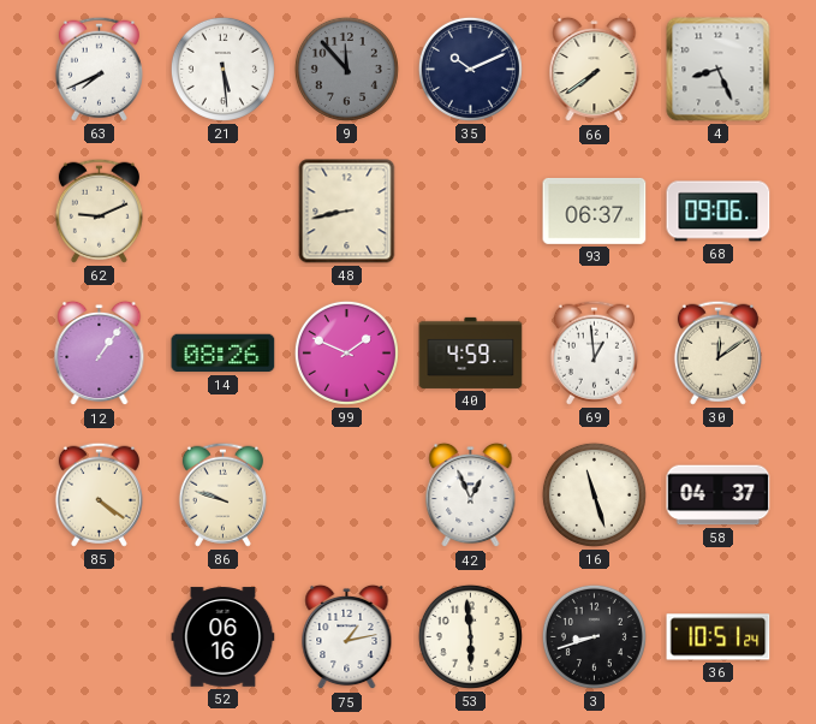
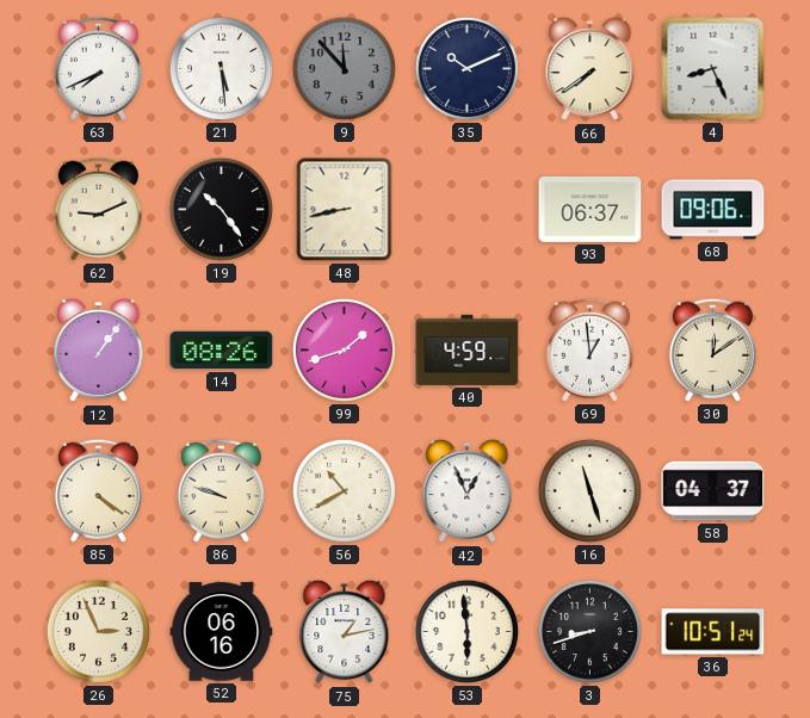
19: none -> 10:24 (221, 209)
99: 1:49 -> 1:42 (344, 349)
56: none -> 10:40 (344, 490)
26: none -> 2:56 (98, 631)
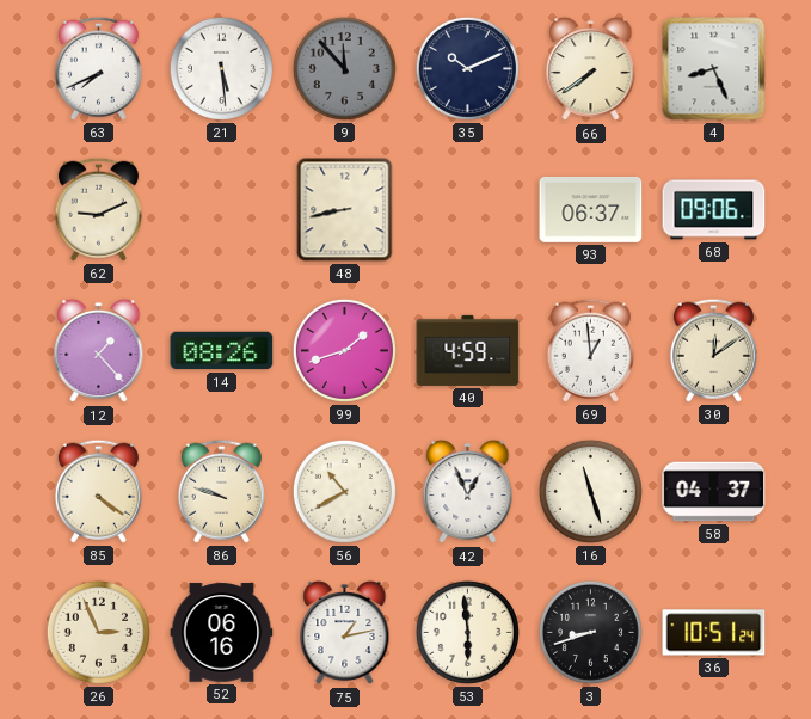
19: 10:24 -> none (221, 209)
12: 1:06 -> 1:23 (99, 351)
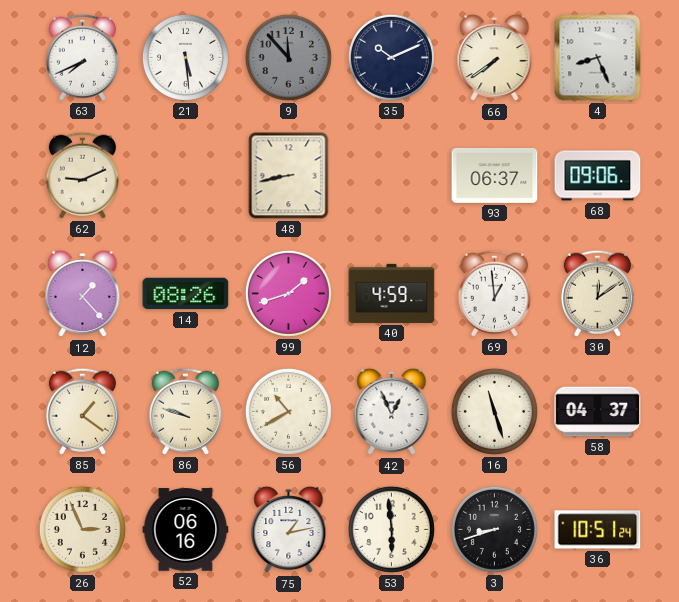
85: 4:21 -> 1:21 (82, 411)
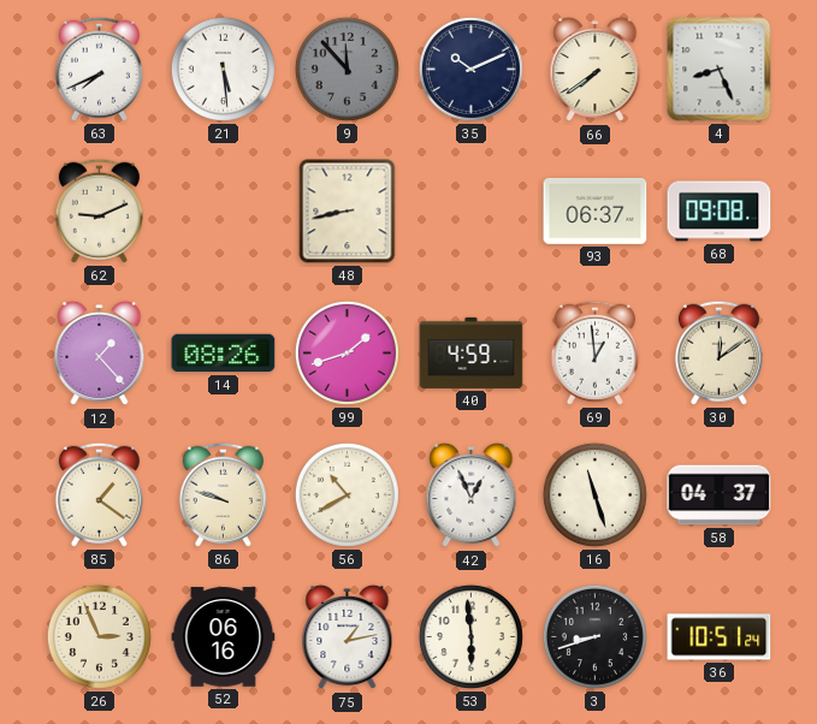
68: 09:06 -> 09:08 (720, 212)
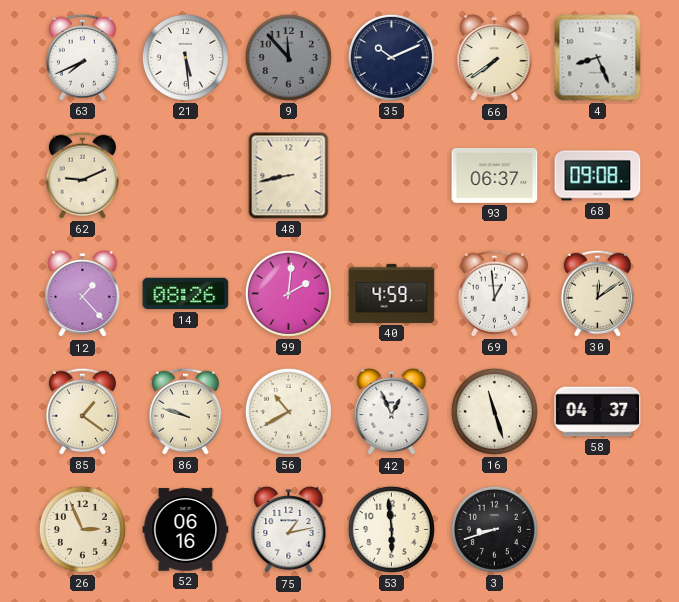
99: 1:42 -> 2:01 (288, 293)
36: 10:51 -> none (720, 637)
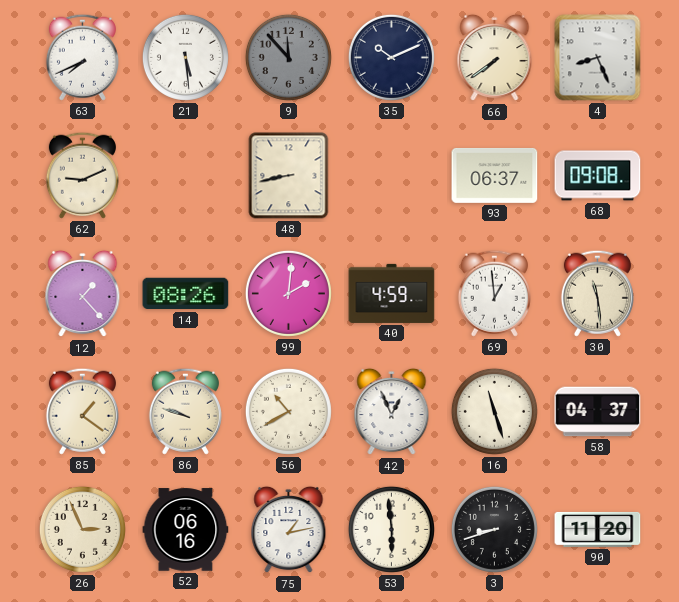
30: 12:09 -> 11:29 (597, 293)
90: none -> 11:20 (598, 529)
